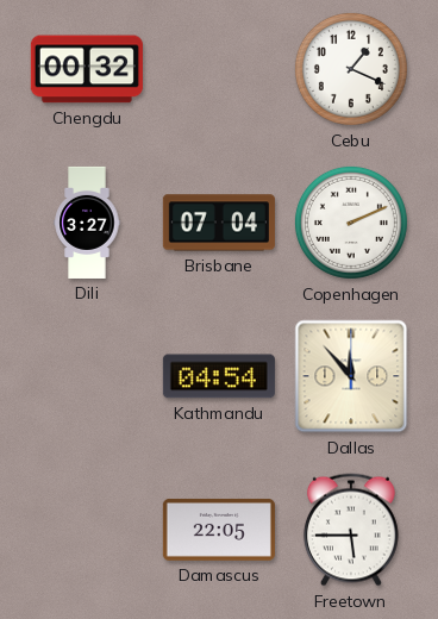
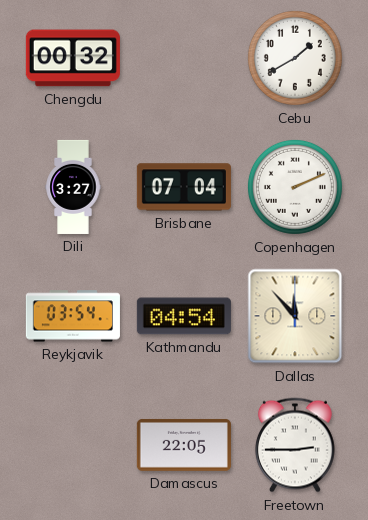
Cebu: 1:19 -> 1:40 (295, 58)
Reykjavik: none -> 03:54 (73, 316)
Freetown: 5:45 -> 2:45 (295, 445)
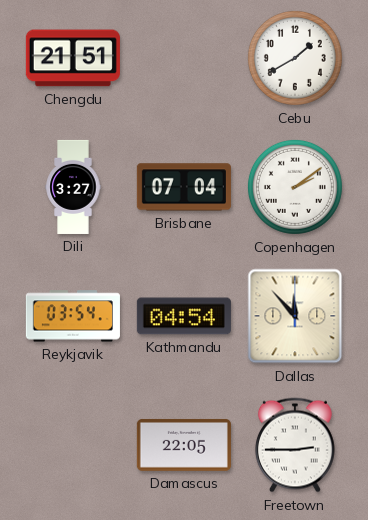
Chengdu: 00:32 -> 21:51 (73, 58)
Copenhagen: 2:11 -> 2:09 (295, 187)
